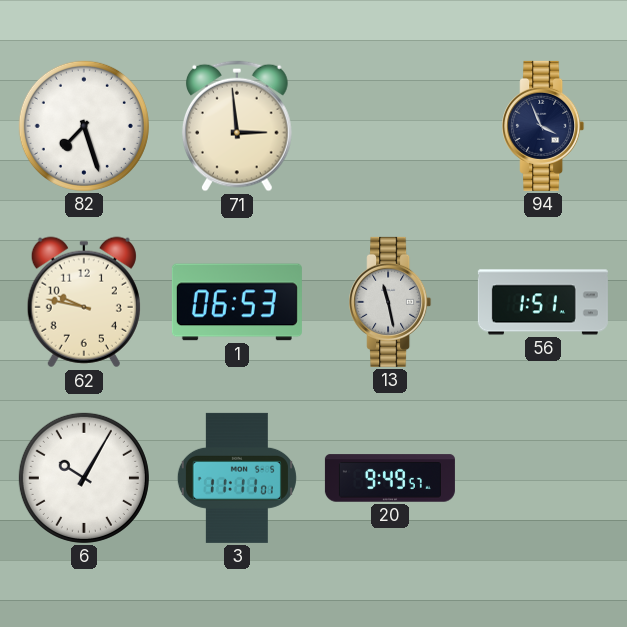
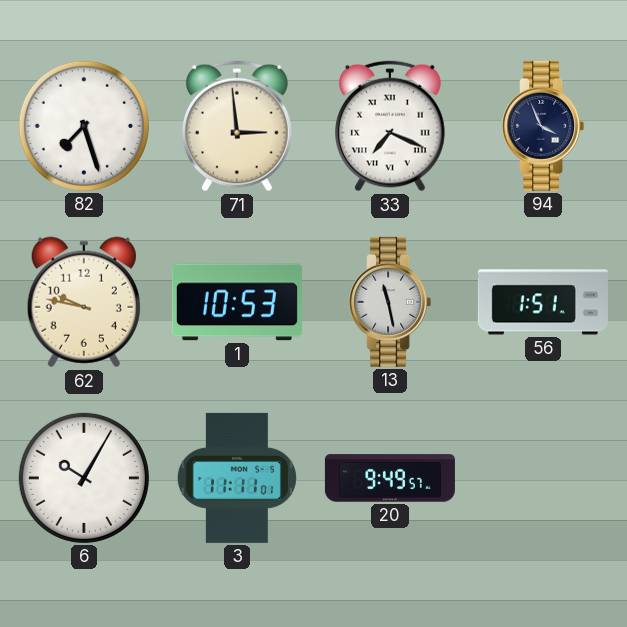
33: none -> 7:19 (390, 126)
1: 06:53 -> 10:53 (237, 302)
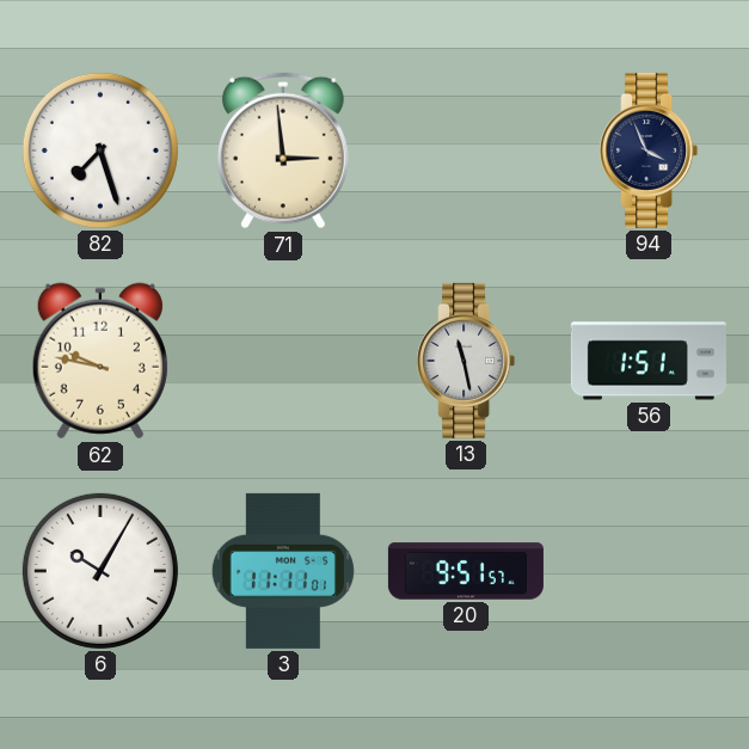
33: 7:19 -> none (390, 126)
1: 10:53 -> none (237, 302)
20: 9:49 -> 9:51 (466, 571)
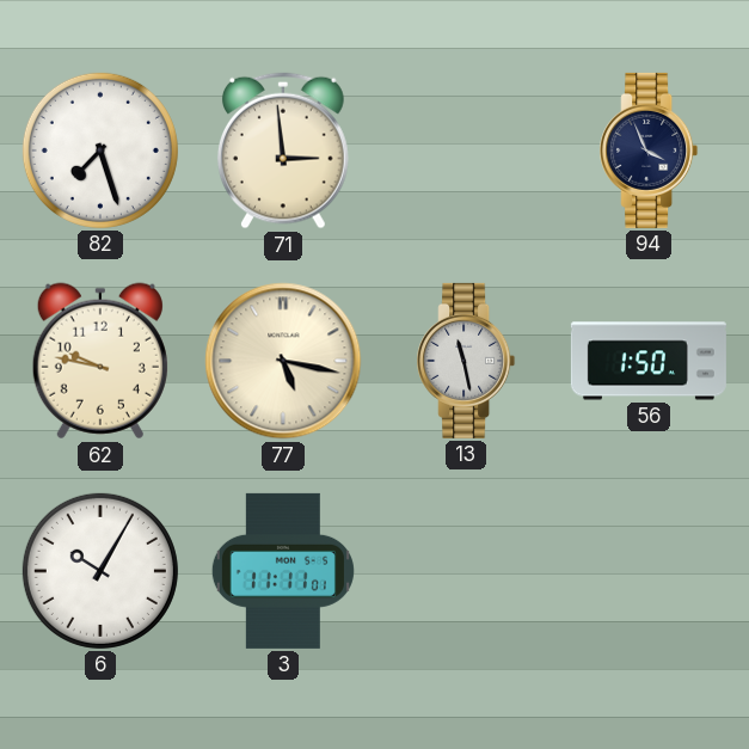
77: none -> 5:17 (283, 361)
56: 1:51 -> 1:50 (649, 361)
20: 9:51 -> none (466, 571)
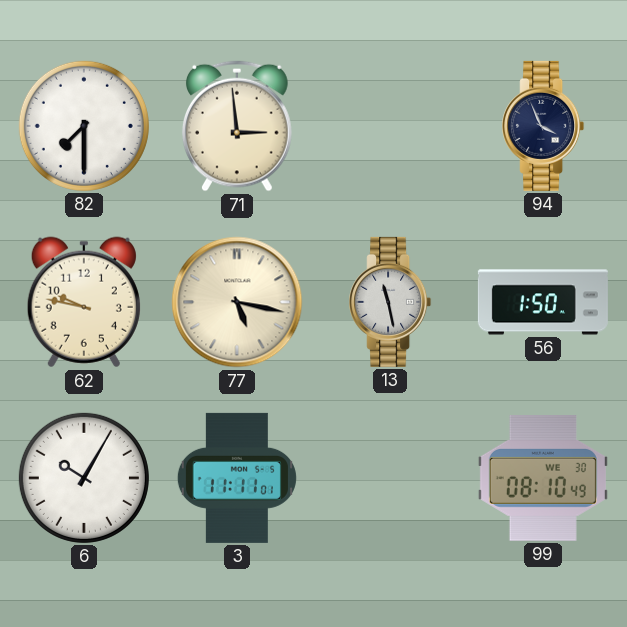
82: 7:27 -> 7:30 (84, 126)
99: none -> 08:10 (543, 478)
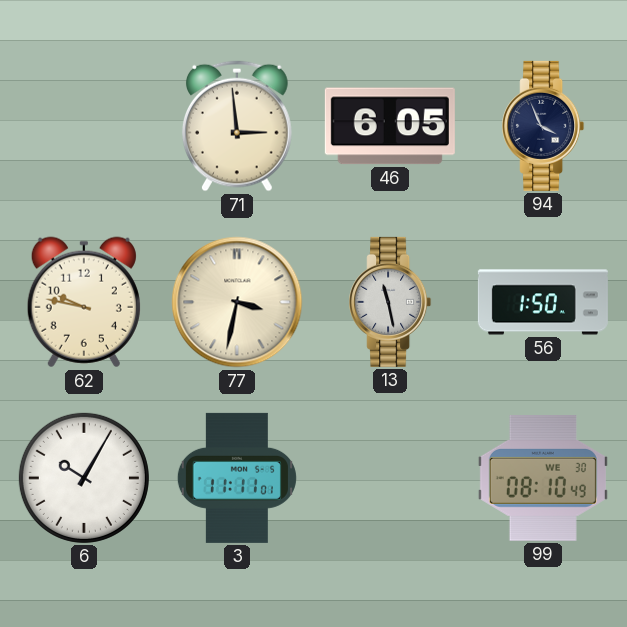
82: 7:30 -> none (84, 126)
46: none -> 6:05 (390, 126)
77: 5:17 -> 3:32 (237, 302)
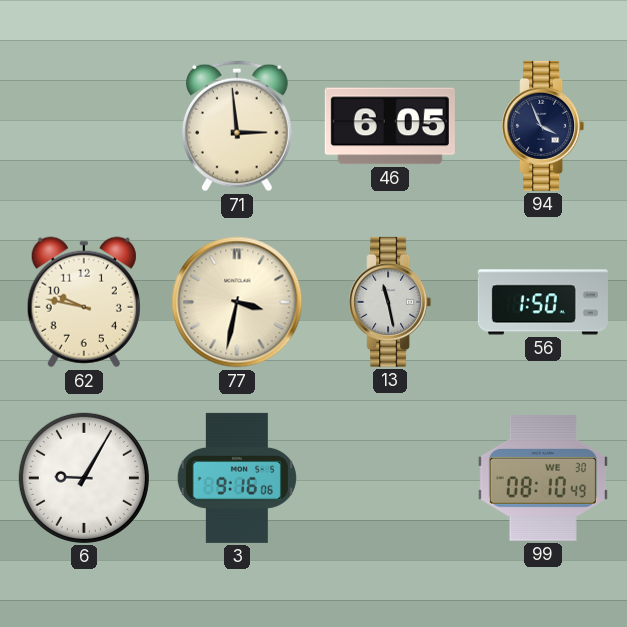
6: 10:05 -> 9:05 (84, 478)
3: 11:11 -> 9:16 (237, 478)
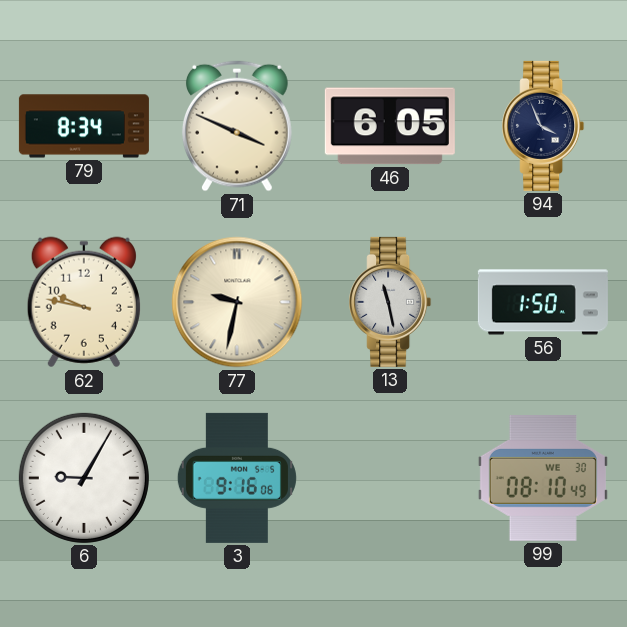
79: none -> 8:34 (84, 126)
71: 2:59 -> 3:49 (237, 126)
77: 3:32 -> 9:32 (237, 302)
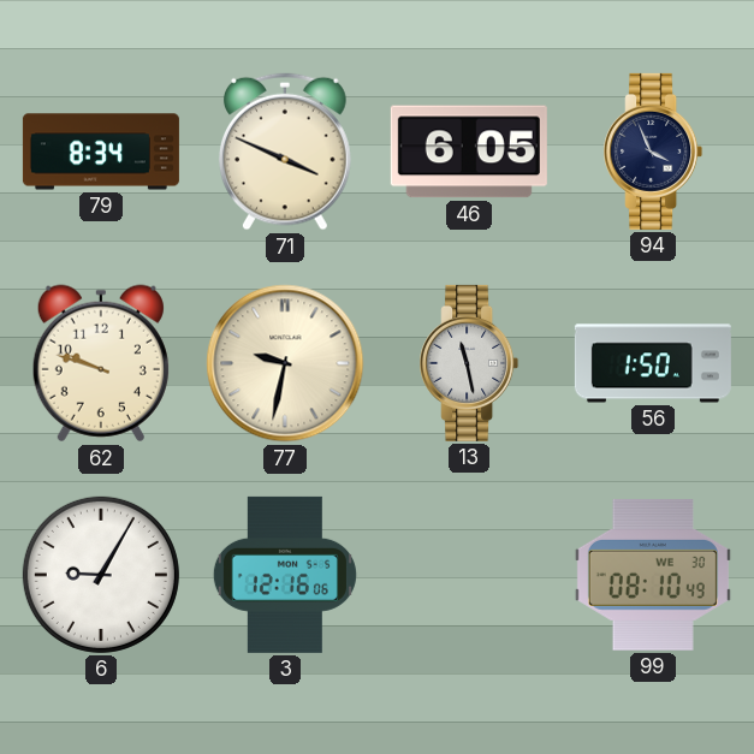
62: 9:47 -> 9:48 (101, 363)
3: 9:16 -> 12:16 (285, 575)
